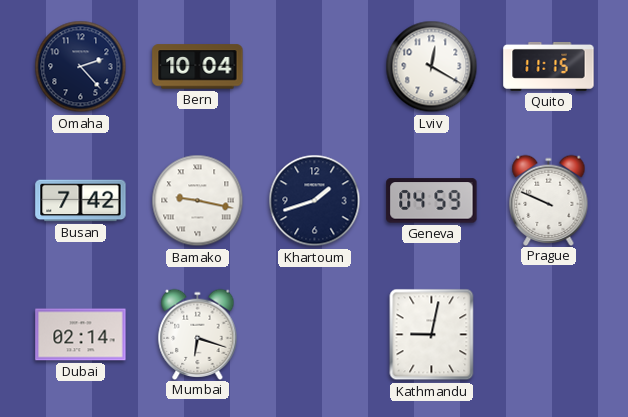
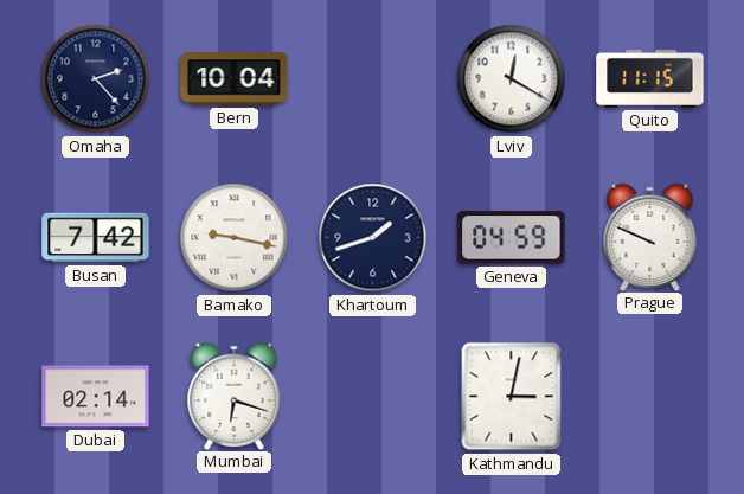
Kathmandu: 9:02 -> 3:02 (512, 397)
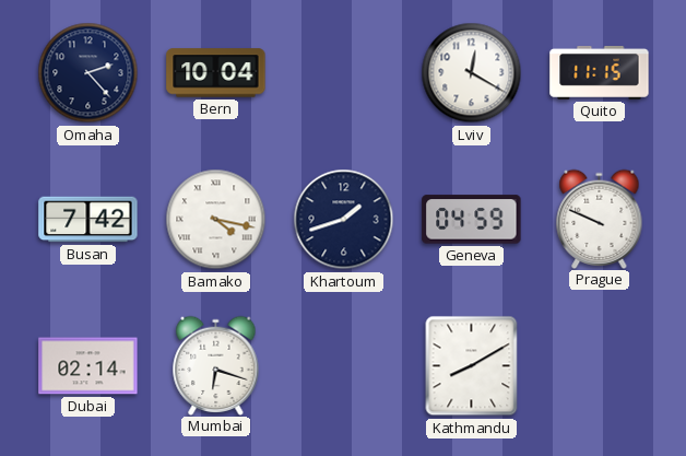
Bamako: 9:17 -> 4:17 (216, 220)
Kathmandu: 3:02 -> 8:10 (472, 366)
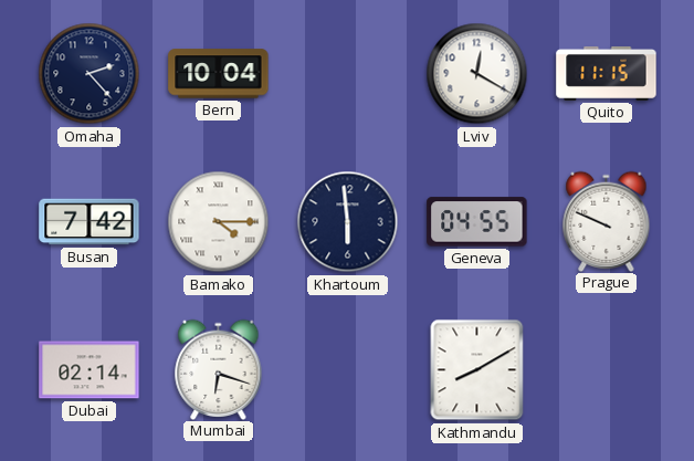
Bamako: 4:17 -> 4:15 (219, 222)
Khartoum: 1:42 -> 5:59 (348, 222)
Geneva: 04:59 -> 04:55 (477, 222)
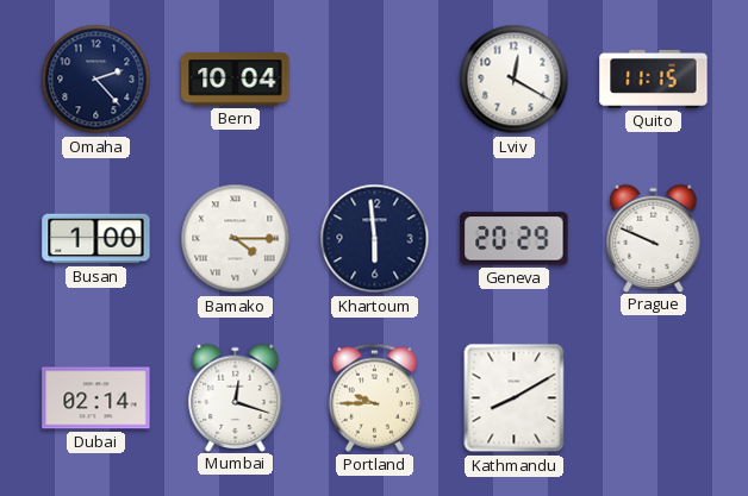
Busan: 7:42 -> 1:00 (96, 239)
Geneva: 04:55 -> 20:29 (515, 239)
Mumbai: 6:18 -> 12:18 (236, 397)
Portland: none -> 9:45 (374, 397)
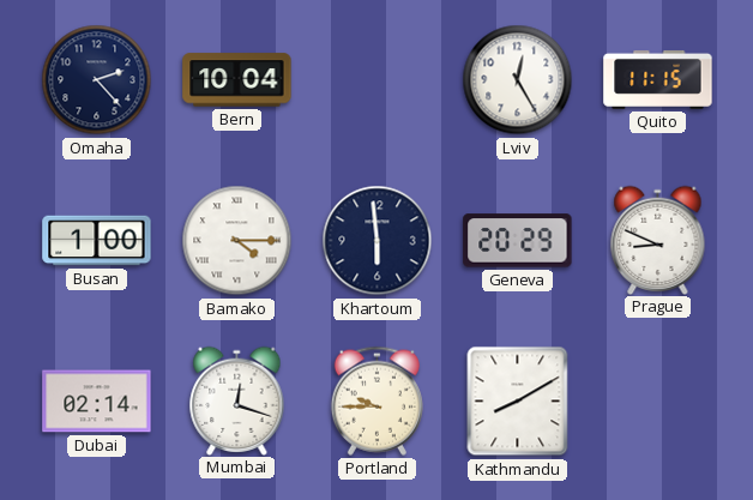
Lviv: 12:20 -> 12:25 (518, 80)
Prague: 9:49 -> 8:49 (658, 240)
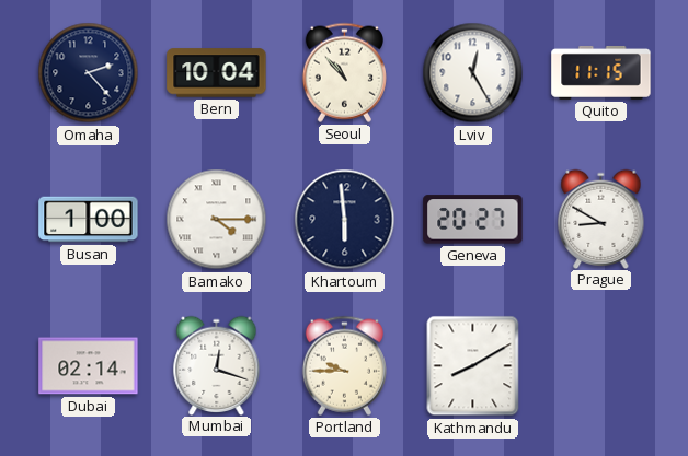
Seoul: none -> 10:53 (344, 72)
Geneva: 20:29 -> 20:27 (473, 220)
Prague: 8:49 -> 8:50 (601, 219)
